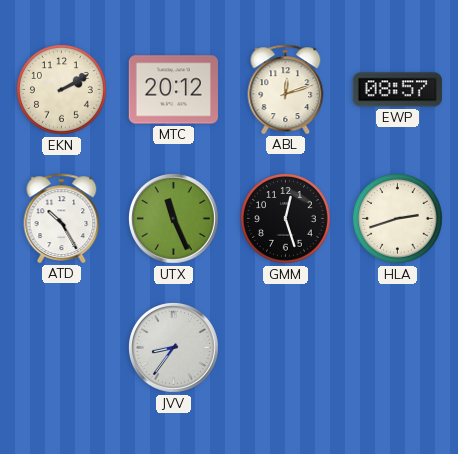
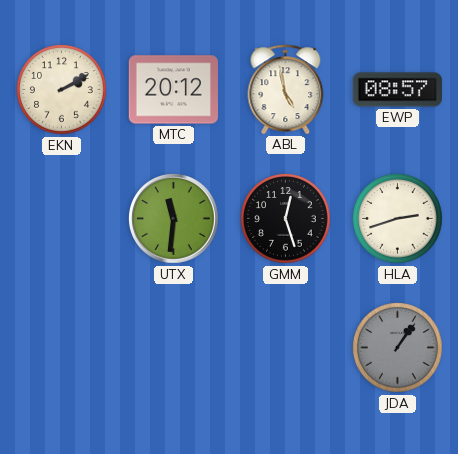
ABL: 12:12 -> 4:58 (286, 89)
ATD: 10:25 -> none (62, 218)
UTX: 11:26 -> 11:31 (174, 219)
JVV: 8:36 -> none (174, 348)
JDA: none -> 1:06 (398, 348)
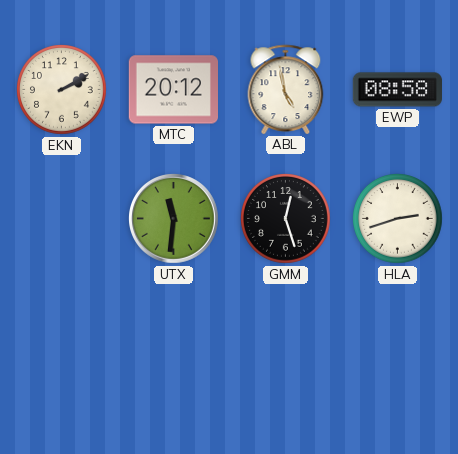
EWP: 08:57 -> 08:58 (397, 90)
JDA: 1:06 -> none (398, 348)
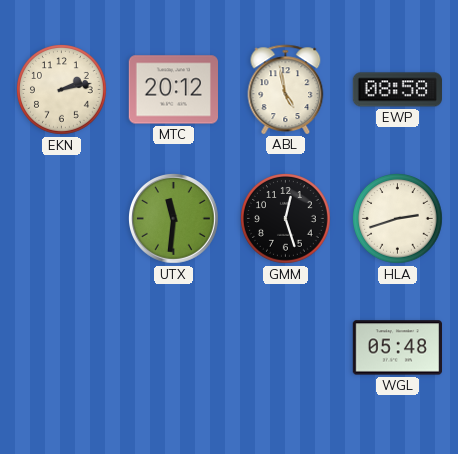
EKN: 2:10 -> 2:13 (62, 90)
WGL: none -> 05:48 (397, 348)
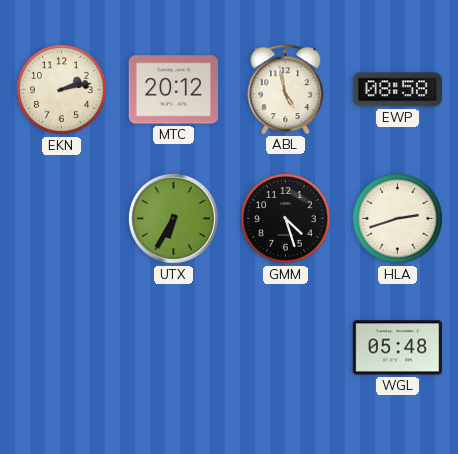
UTX: 11:31 -> 6:35 (174, 219)
GMM: 12:27 -> 4:27 (286, 219)
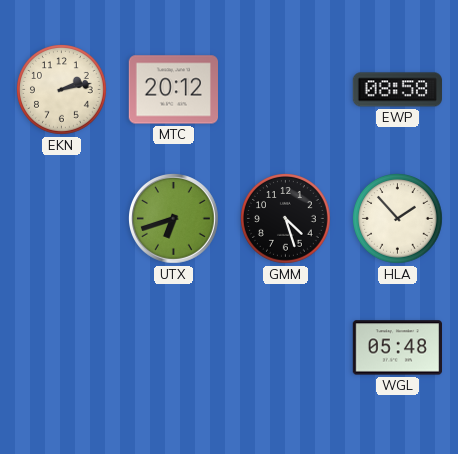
ABL: 4:58 -> none (286, 89)
UTX: 6:35 -> 6:42 (174, 219)
HLA: 2:42 -> 1:53 (398, 219)
